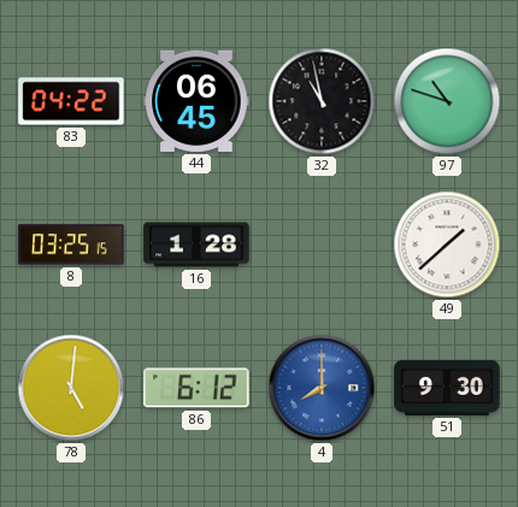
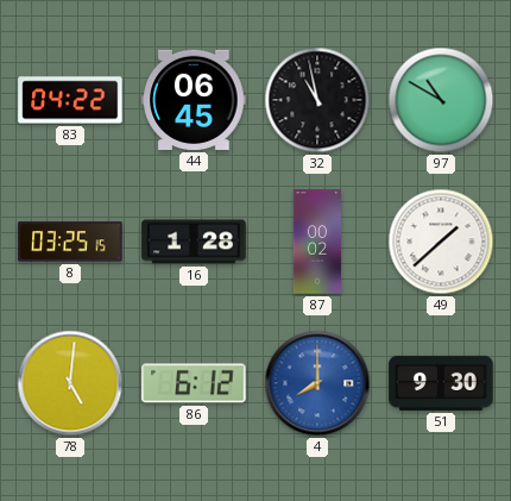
97: 10:48 -> 10:50 (441, 100)
87: none -> 00:02 (317, 242)
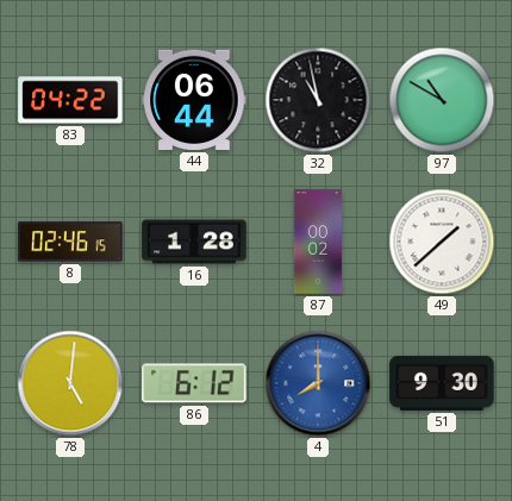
44: 06:45 -> 06:44 (194, 100)
8: 03:25 -> 02:46 (70, 242)
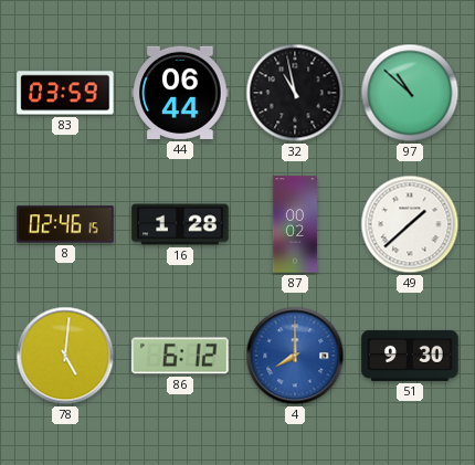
83: 04:22 -> 03:59 (65, 93)
97: 10:50 -> 10:52 (410, 93)
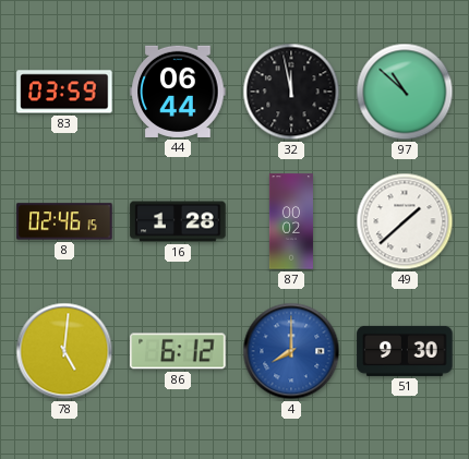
32: 10:58 -> 11:58 (291, 92)
